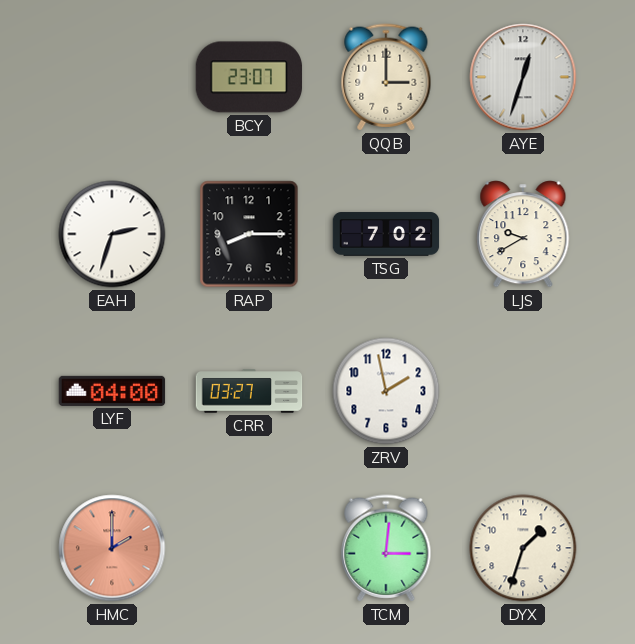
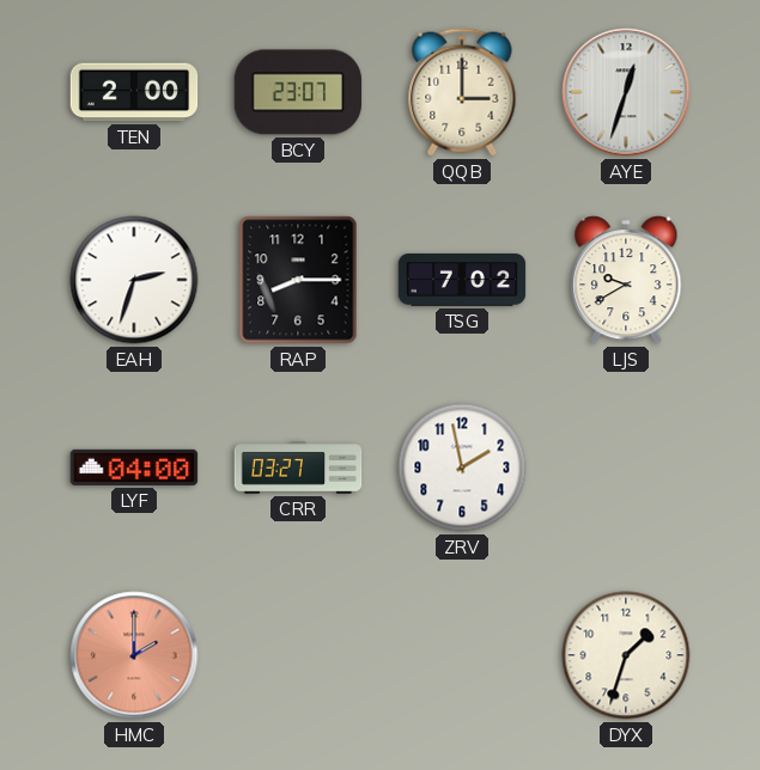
TEN: none -> 2:00 (134, 92)
TCM: 3:01 -> none (386, 548)
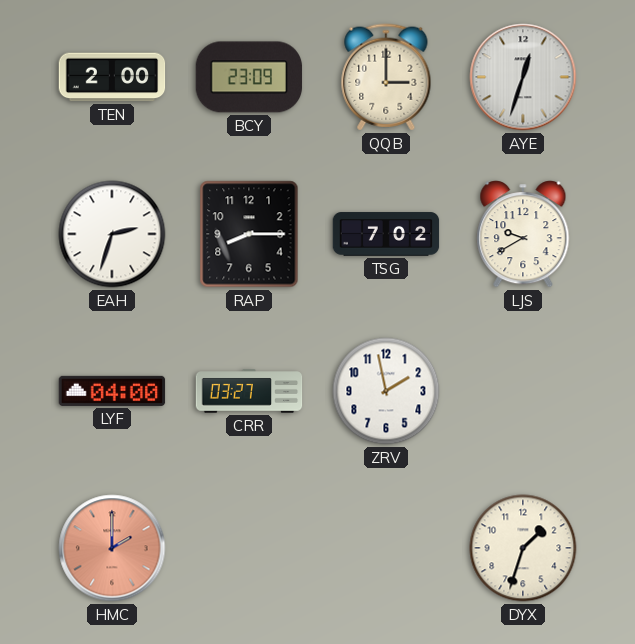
BCY: 23:07 -> 23:09 (249, 77)
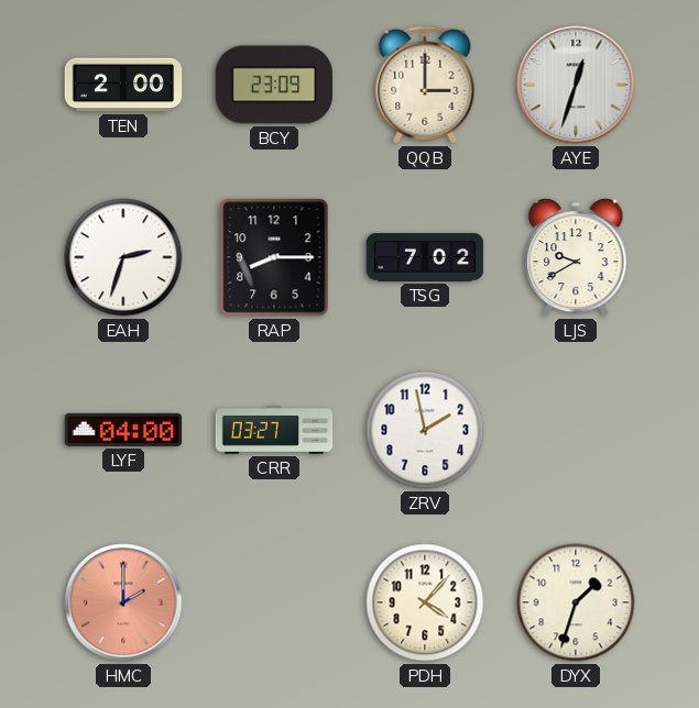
PDH: none -> 4:07 (425, 602)
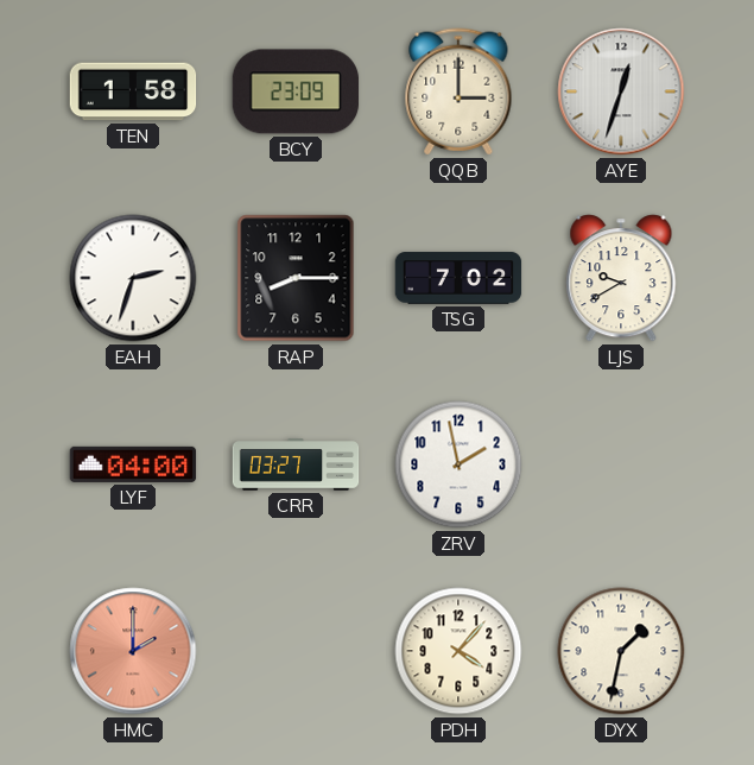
TEN: 2:00 -> 1:58 (133, 91)
DYX: 1:33 -> 1:32 (621, 651)
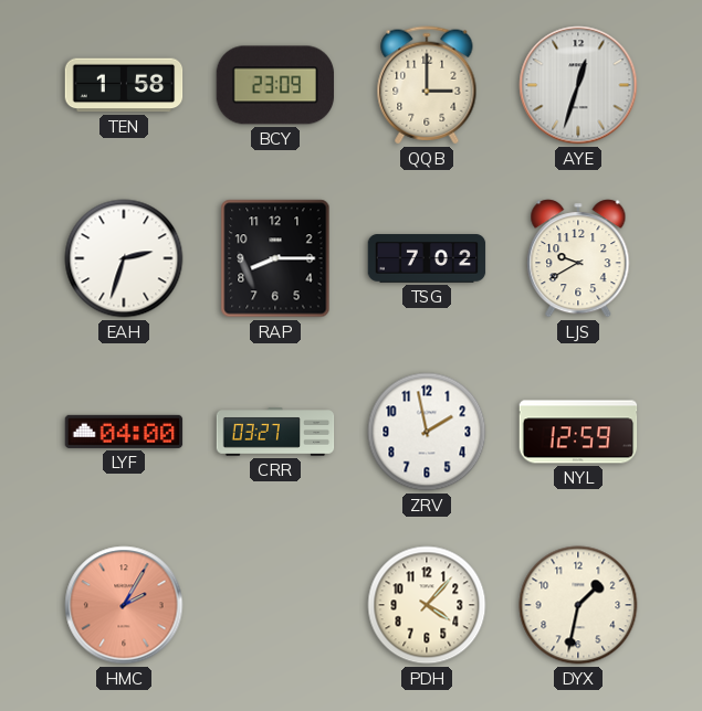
NYL: none -> 12:59 (578, 432)
HMC: 2:00 -> 2:05 (124, 605)
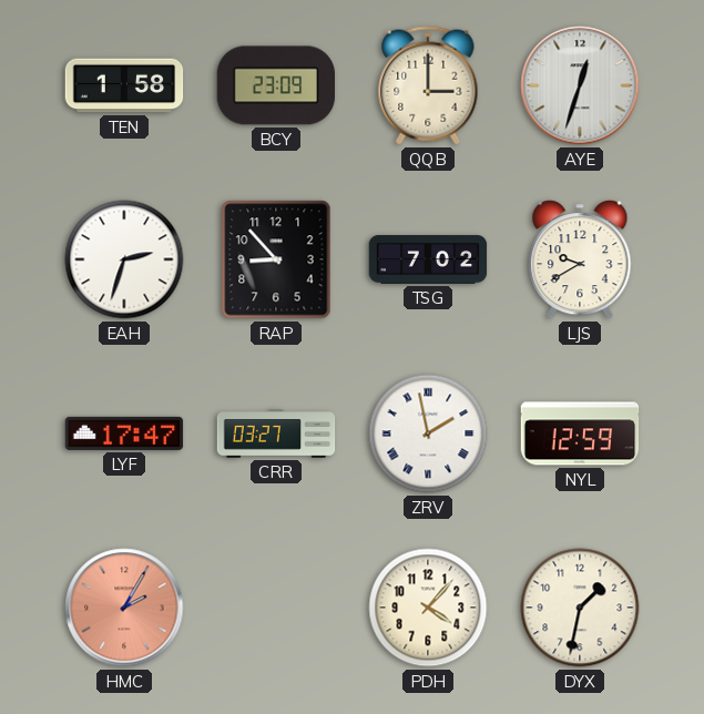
RAP: 8:15 -> 8:53 (276, 259)
LYF: 04:00 -> 17:47 (124, 433)
ZRV numerals: Arabic -> Roman (428, 433)
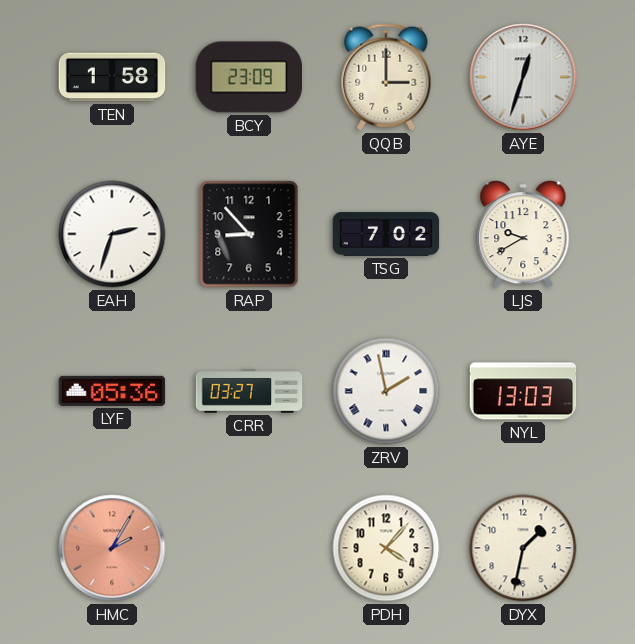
LYF: 17:47 -> 05:36 (112, 391)
NYL: 12:59 -> 13:03 (523, 391)
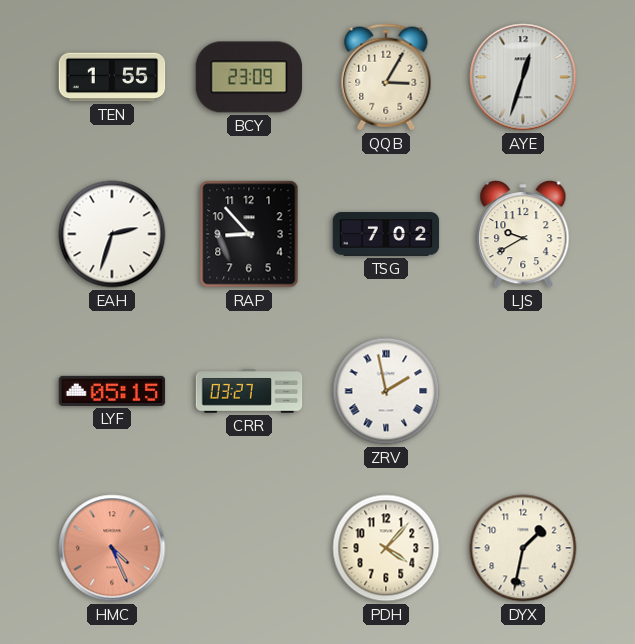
TEN: 1:58 -> 1:55 (112, 77)
QQB: 3:00 -> 3:05 (386, 77)
LYF: 05:36 -> 05:15 (112, 391)
NYL: 13:03 -> none (523, 391)
HMC: 2:05 -> 4:26 (112, 548)
